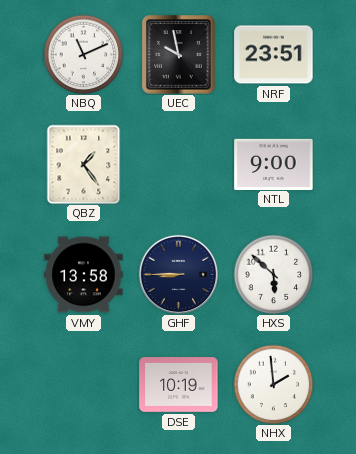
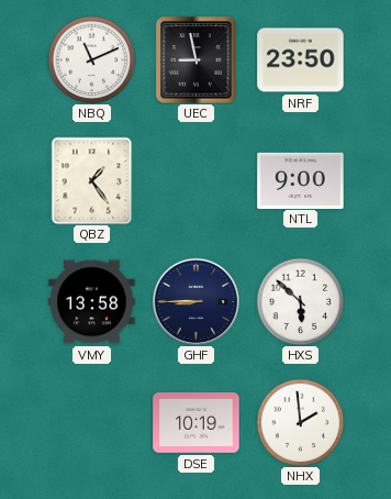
UEC: 9:58 -> 8:58 (197, 60)
NRF: 23:51 -> 23:50 (301, 60)
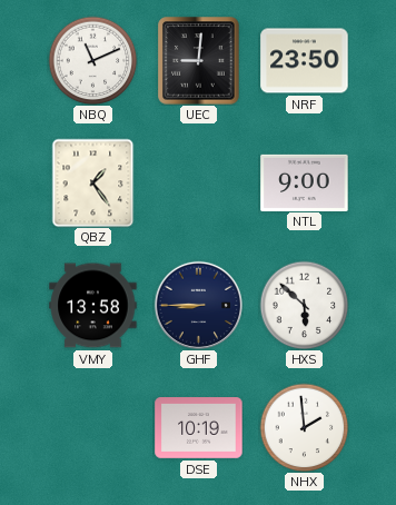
UEC: 8:58 -> 9:01 (199, 61)
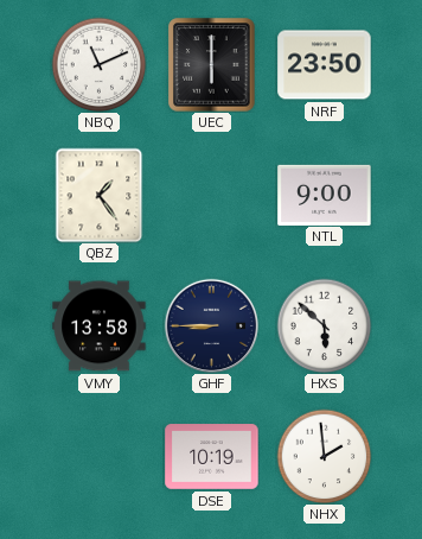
UEC: 9:01 -> 6:00 (212, 65)
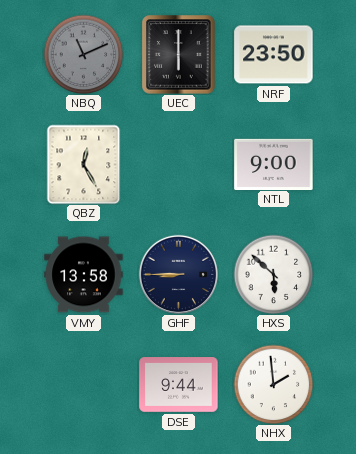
NBQ dial: white -> grey (83, 54)
QBZ: 1:24 -> 12:25 (84, 164)
DSE: 10:19 -> 9:44 (179, 385)
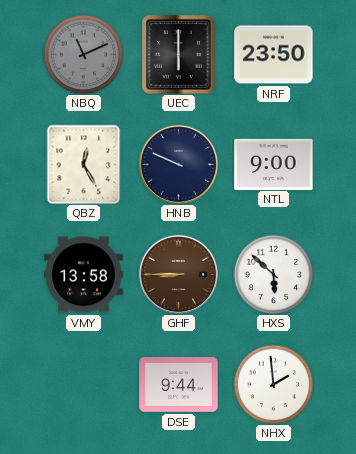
HNB: none -> 9:49 (178, 164)
GHF dial: navy -> brown (178, 274)
